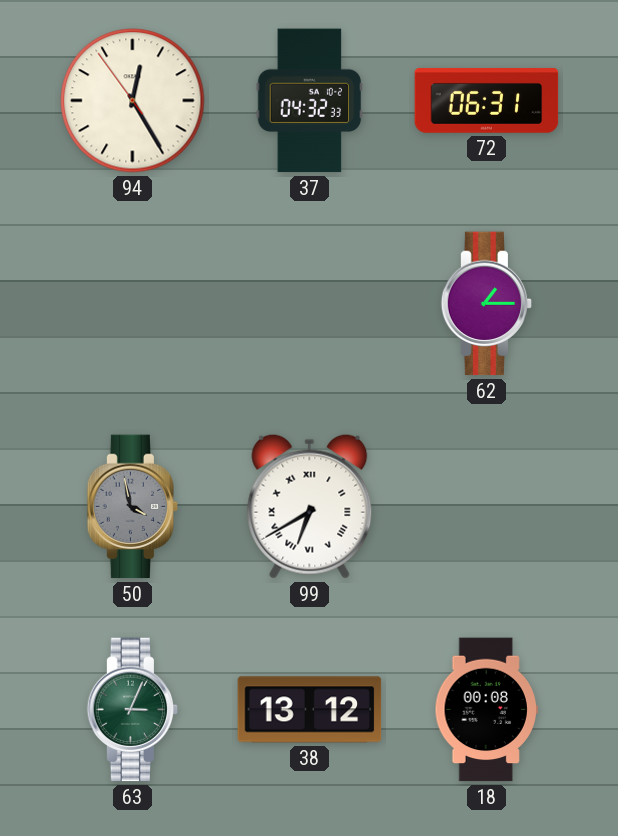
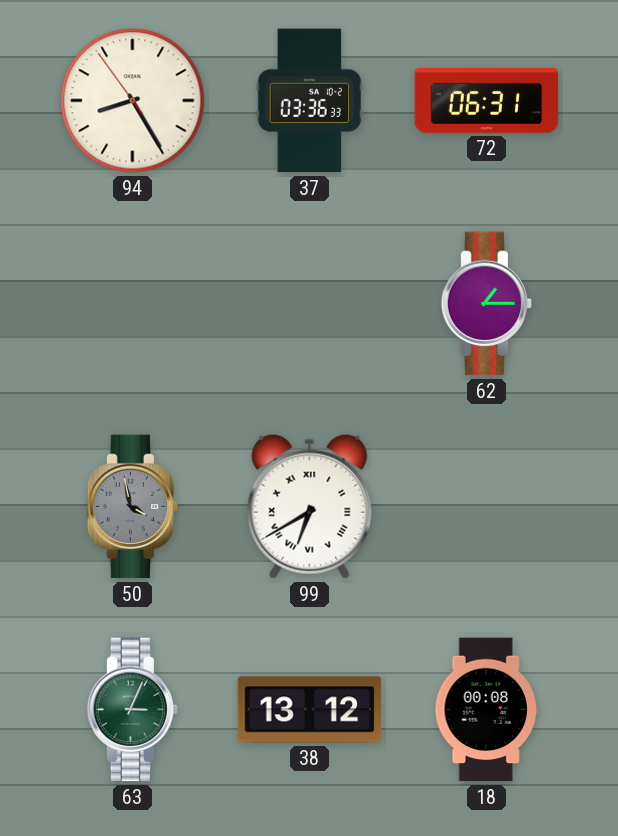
94: 12:24 -> 8:24 (133, 101)
37: 04:32 -> 03:36 (310, 101)
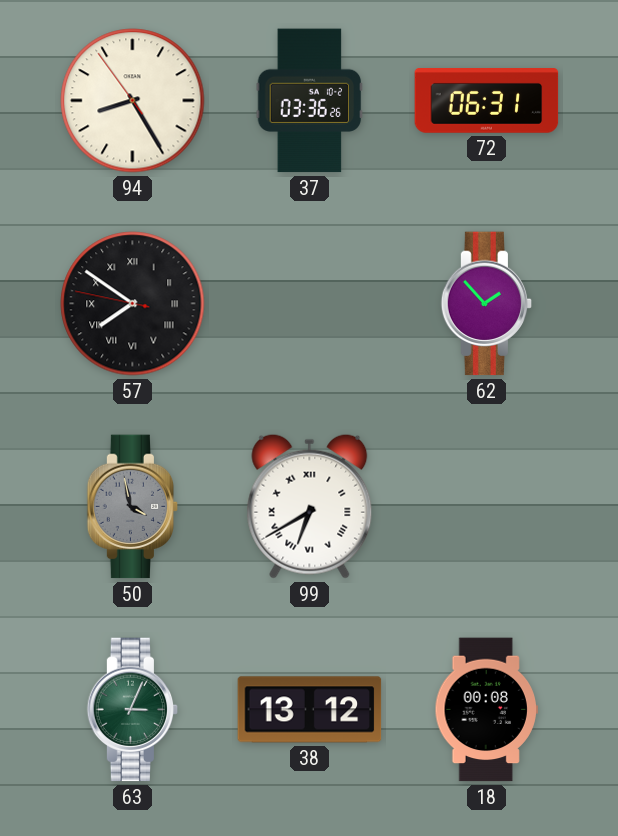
37: 03:36:33 -> 03:36:26 (310, 101)
57: none -> 7:50 (133, 304)
62: 1:15 -> 1:53 (487, 304)
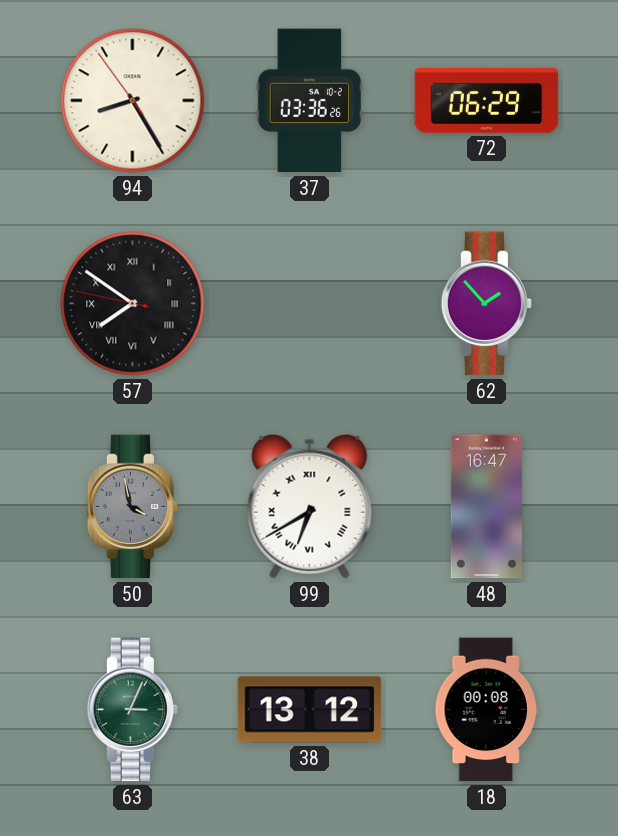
72: 06:31 -> 06:29 (487, 101)
48: none -> 16:47 (486, 507)
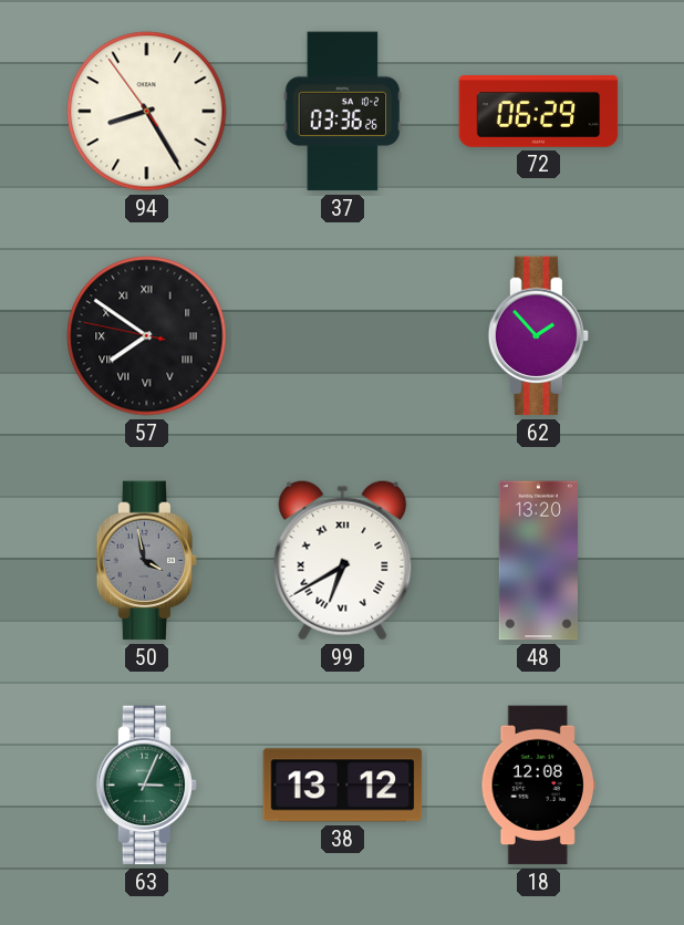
48: 16:47 -> 13:20 (538, 561)
18: 00:08 -> 12:08 (538, 786)
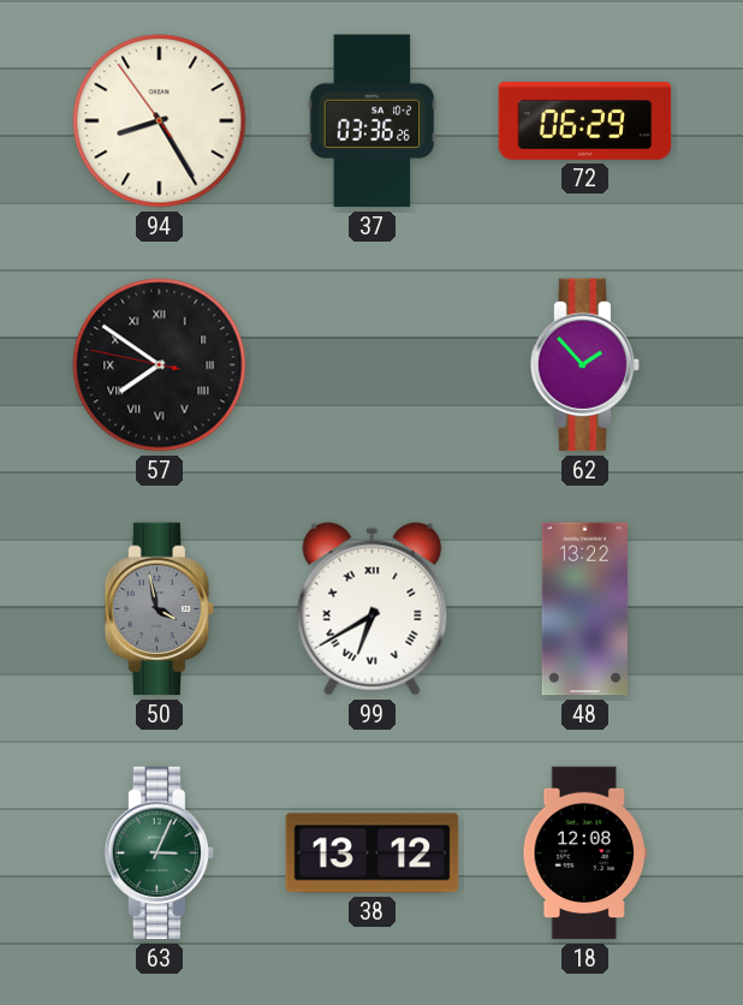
48: 13:20 -> 13:22 (584, 609)
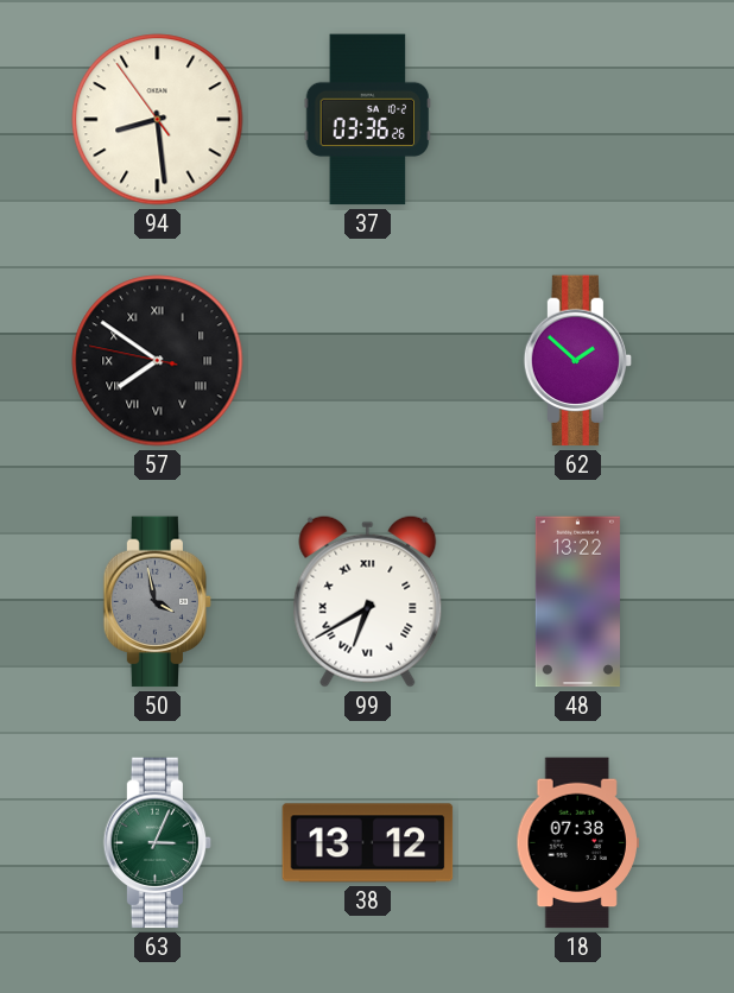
94: 8:24 -> 8:28 (158, 120)
72: 06:29 -> none (586, 121)
62: 1:53 -> 1:52 (578, 361)
18: 12:08 -> 07:38 (577, 843)
